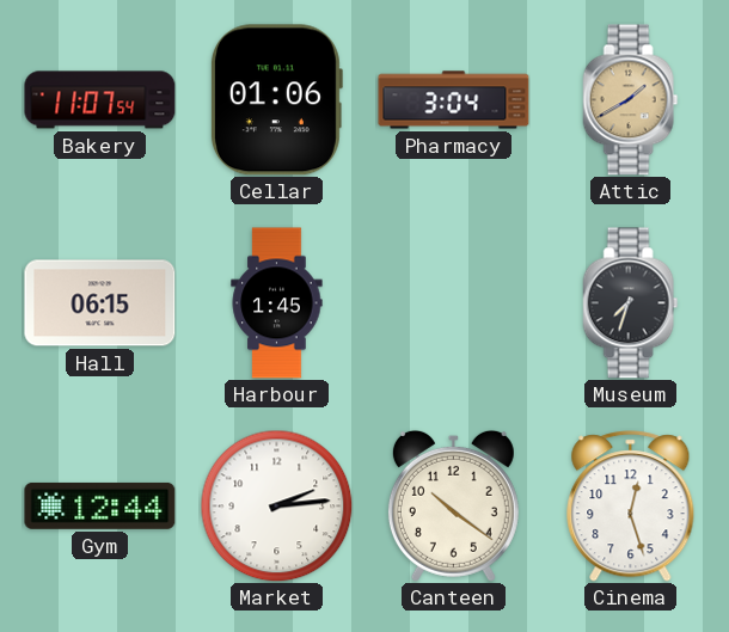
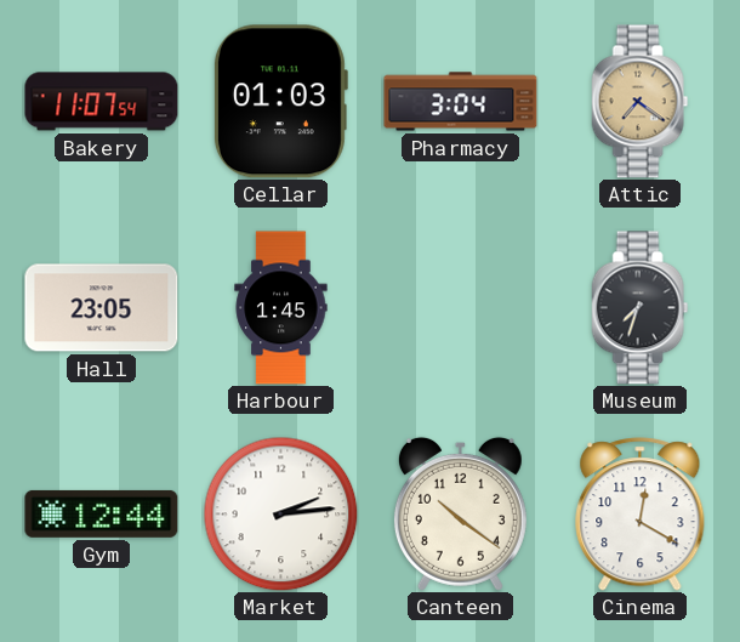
Cellar: 01:06 -> 01:03 (280, 102)
Attic: 1:40 -> 7:21 (641, 102)
Hall: 06:15 -> 23:05 (102, 308)
Cinema: 12:27 -> 12:20 (641, 515)
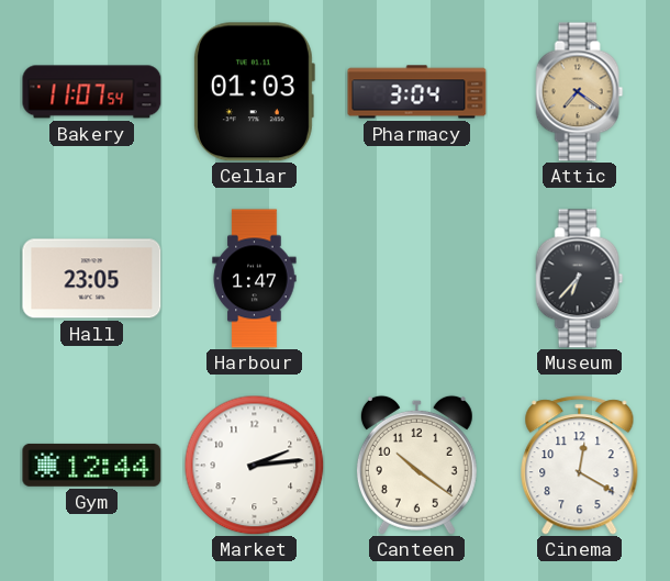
Harbour: 1:45 -> 1:47 (255, 279)
Museum: 7:33 -> 6:37 (580, 279)
